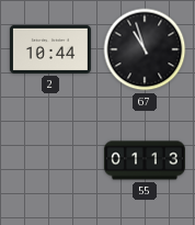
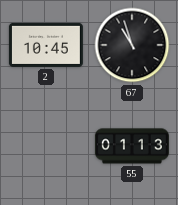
2: 10:44 -> 10:45 (46, 45)
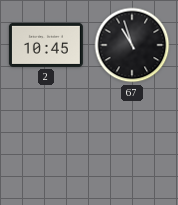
55: 01:13 -> none (132, 146)
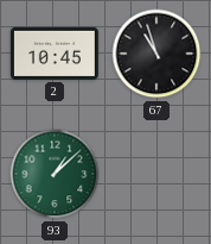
93: none -> 1:08 (55, 174)
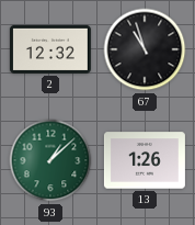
2: 10:45 -> 12:32 (50, 49)
13: none -> 1:26 (145, 160)
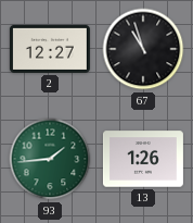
2: 12:32 -> 12:27 (50, 49)
93: 1:08 -> 1:44 (50, 159)
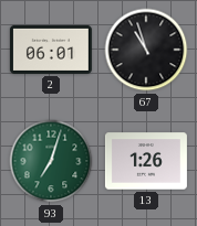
2: 12:27 -> 06:01 (51, 50)
93: 1:44 -> 7:03 (51, 161)
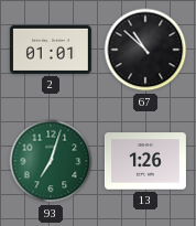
2: 06:01 -> 01:01 (51, 50)
67: 10:57 -> 10:52 (145, 50)
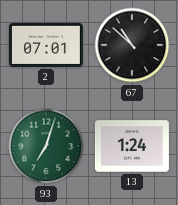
2: 01:01 -> 07:01 (46, 45)
13: 1:26 -> 1:24 (132, 146)
